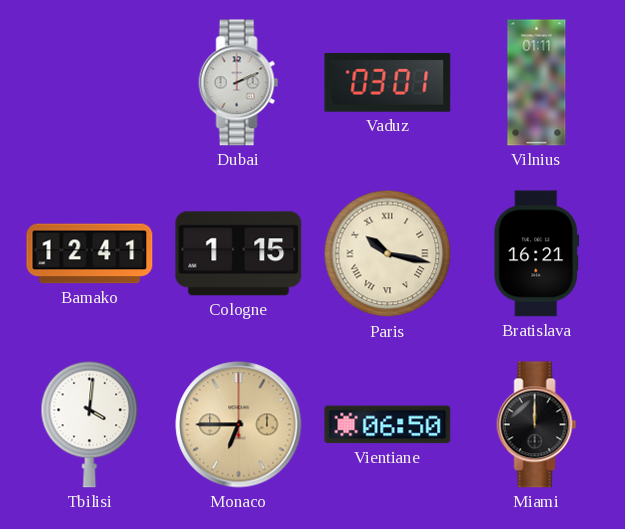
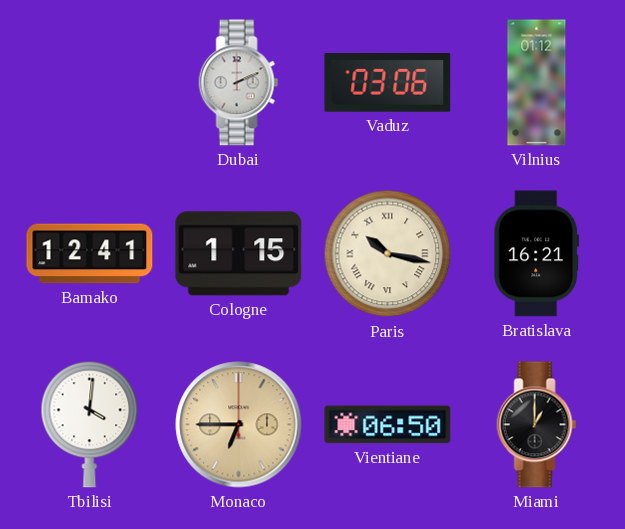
Vaduz: 03:01 -> 03:06 (388, 83)
Vilnius: 01:11 -> 01:12 (537, 83)
Miami: 12:00 -> 1:00 (537, 425)
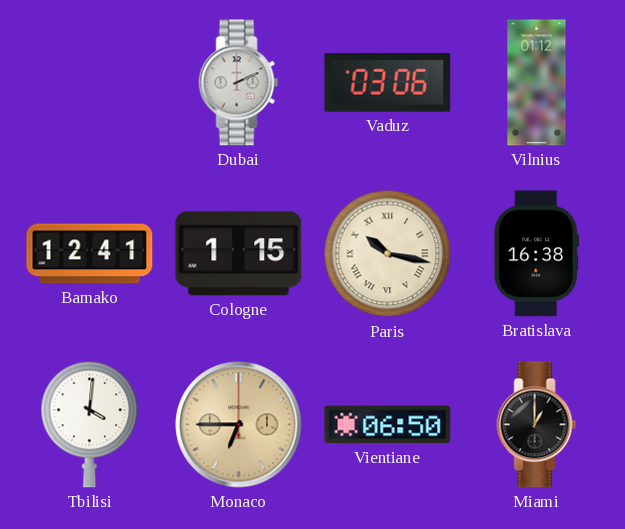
Bratislava: 16:21 -> 16:38 (537, 254)
